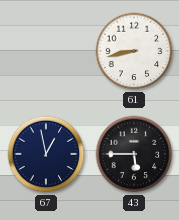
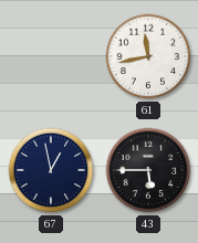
61: 8:43 -> 11:43 (148, 56)
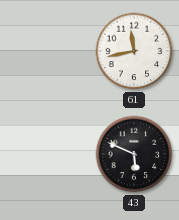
67: 12:58 -> none (51, 170)
43: 5:45 -> 5:49 (134, 154)
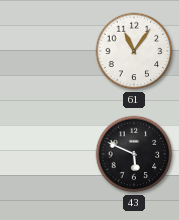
61: 11:43 -> 11:06 (134, 51)
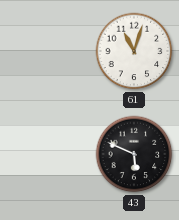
61: 11:06 -> 11:03 (134, 51)
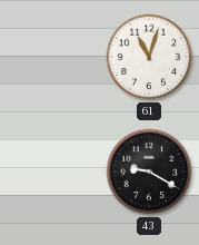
43: 5:49 -> 9:20 (149, 171)
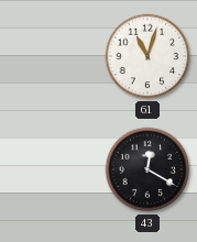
43: 9:20 -> 12:20 (147, 169)
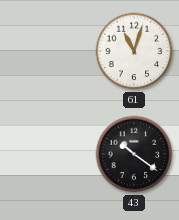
43: 12:20 -> 10:21 (134, 154)
